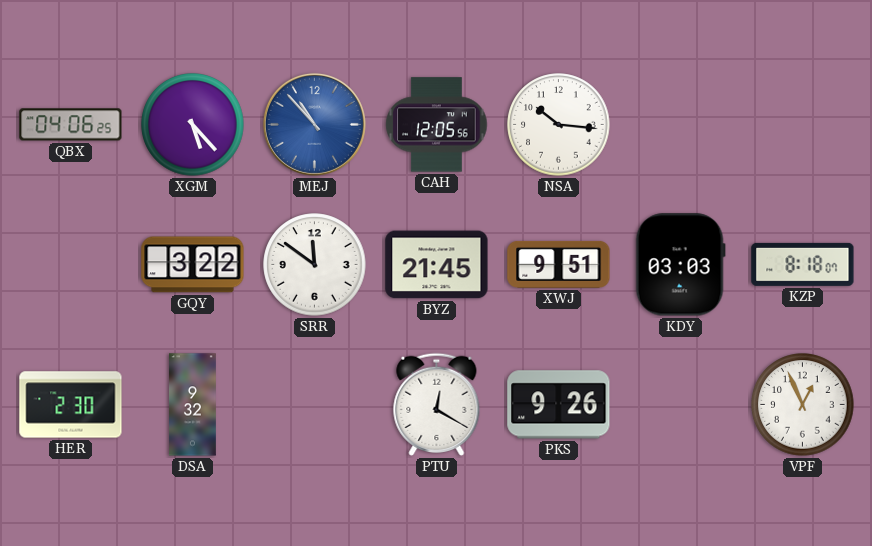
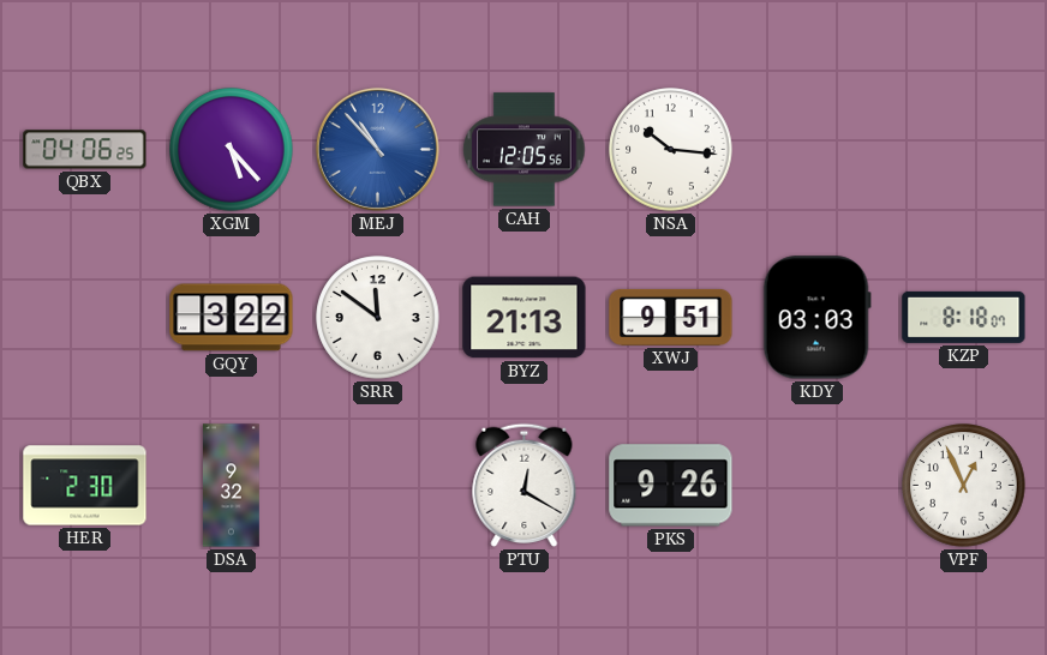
BYZ: 21:45 -> 21:13 (525, 318)
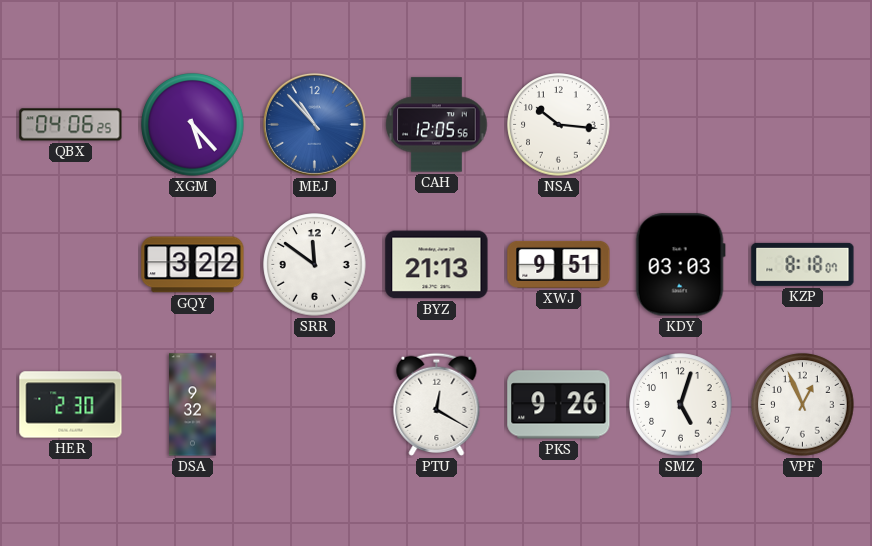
SMZ: none -> 5:03 (681, 405)
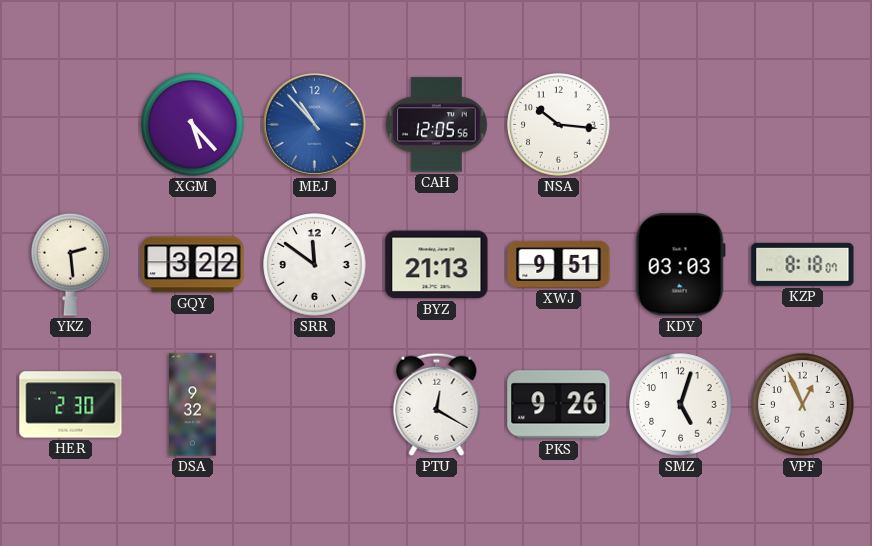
QBX: 04:06 -> none (71, 125)
YKZ: none -> 2:29 (71, 264)
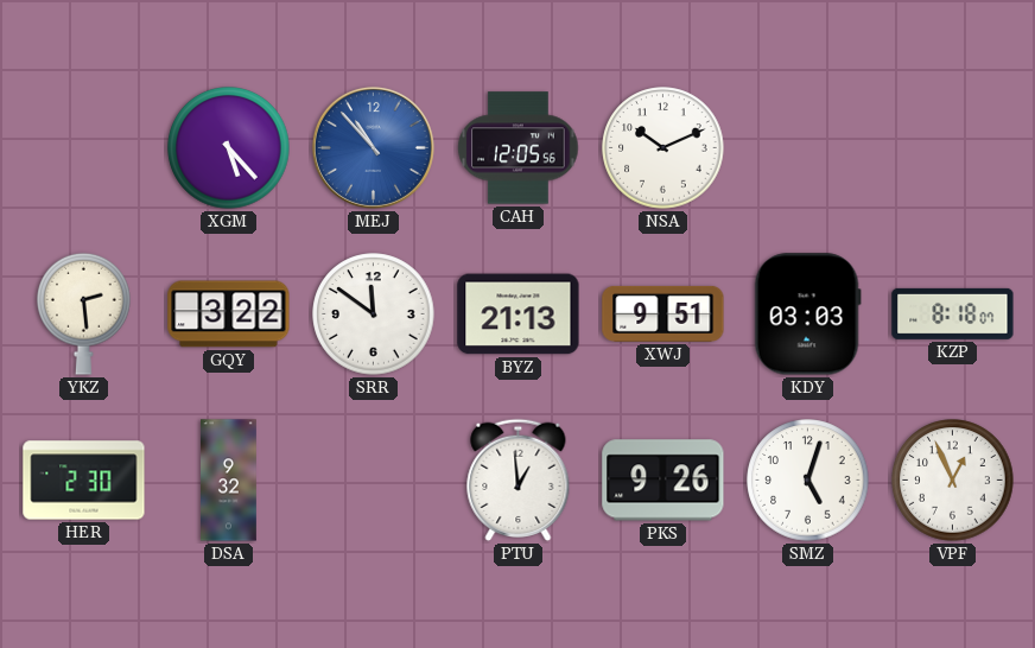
NSA: 10:16 -> 10:11 (663, 148)
PTU: 12:20 -> 12:59 (519, 479)
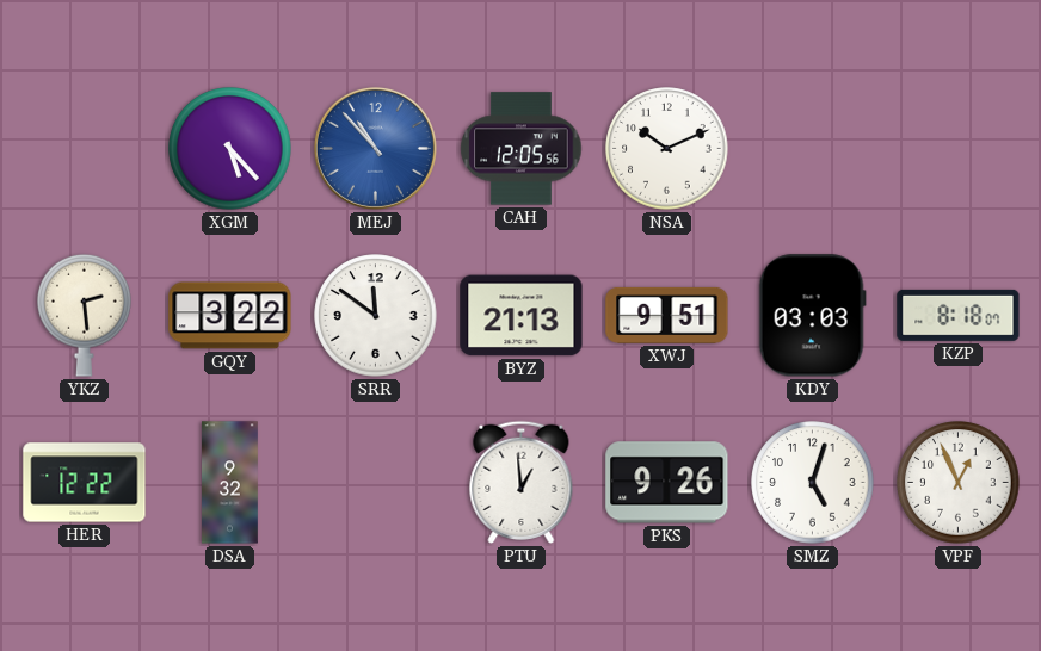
HER: 2:30 -> 12:22 (85, 483)
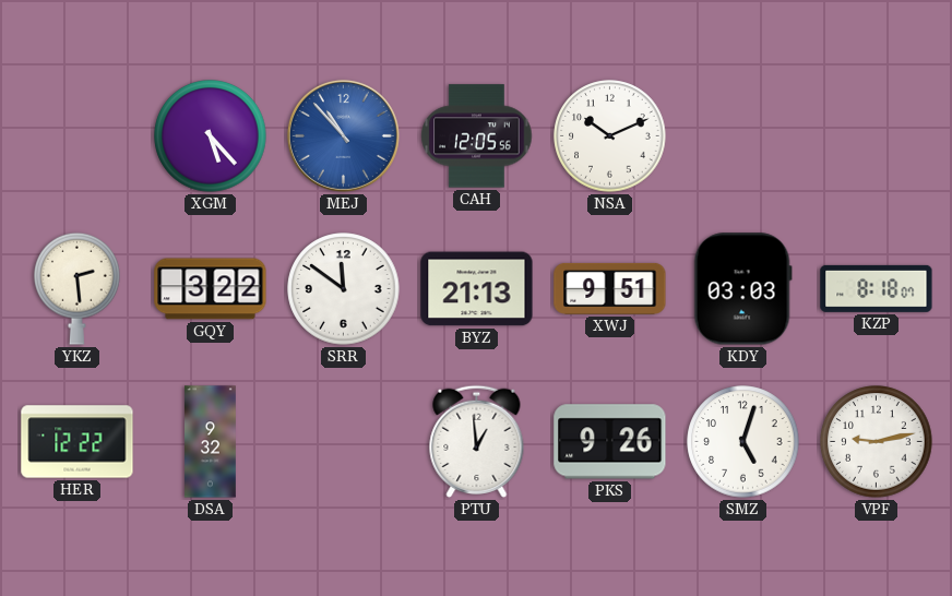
VPF: 12:56 -> 9:13 (877, 442)
